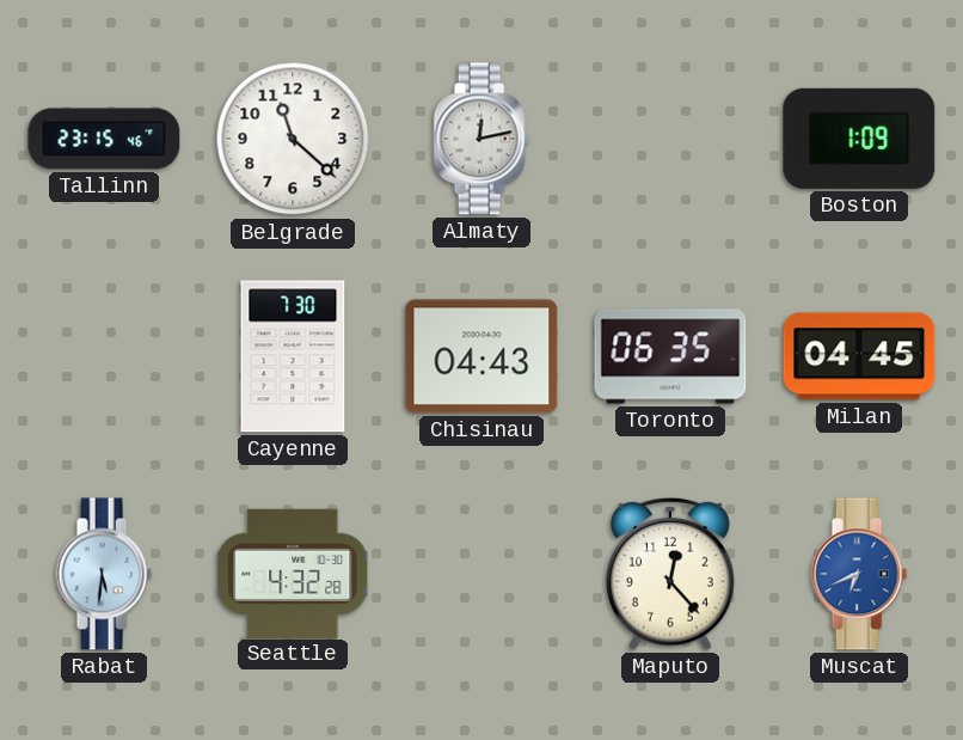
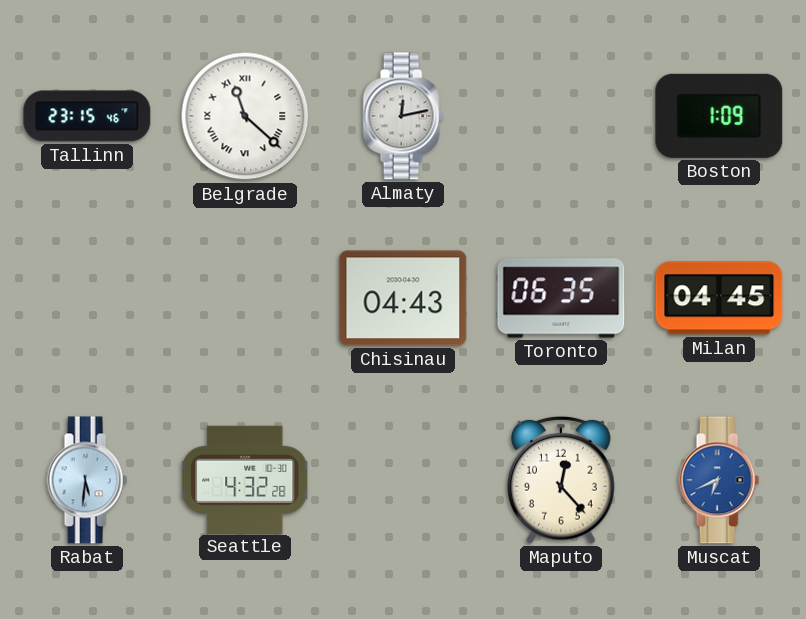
Belgrade numerals: Arabic -> Roman (245, 116)
Cayenne: 7:30 -> none (293, 356)
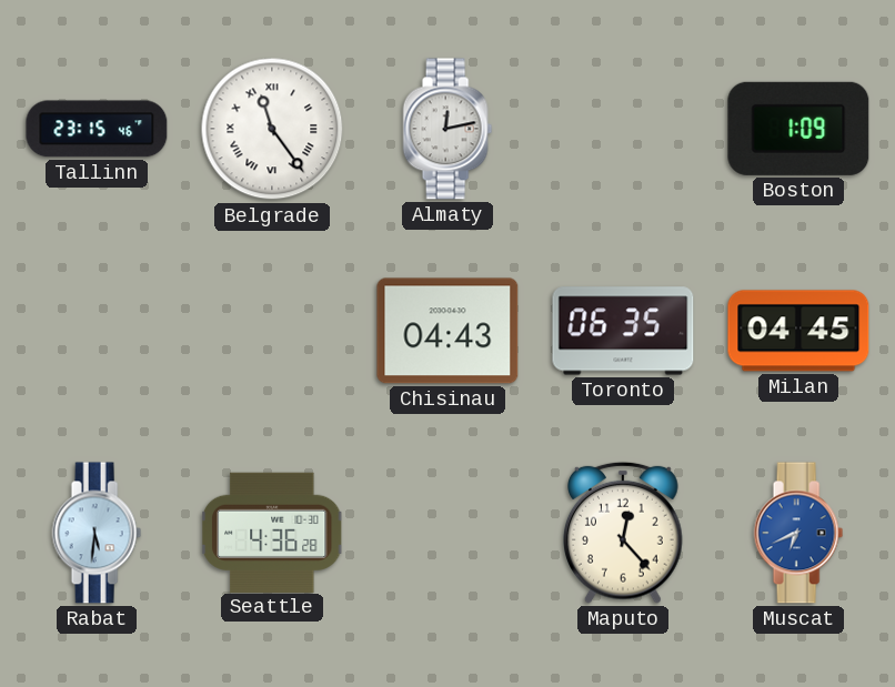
Belgrade: 11:22 -> 11:24 (272, 129)
Seattle: 4:32 -> 4:36 (273, 532)
